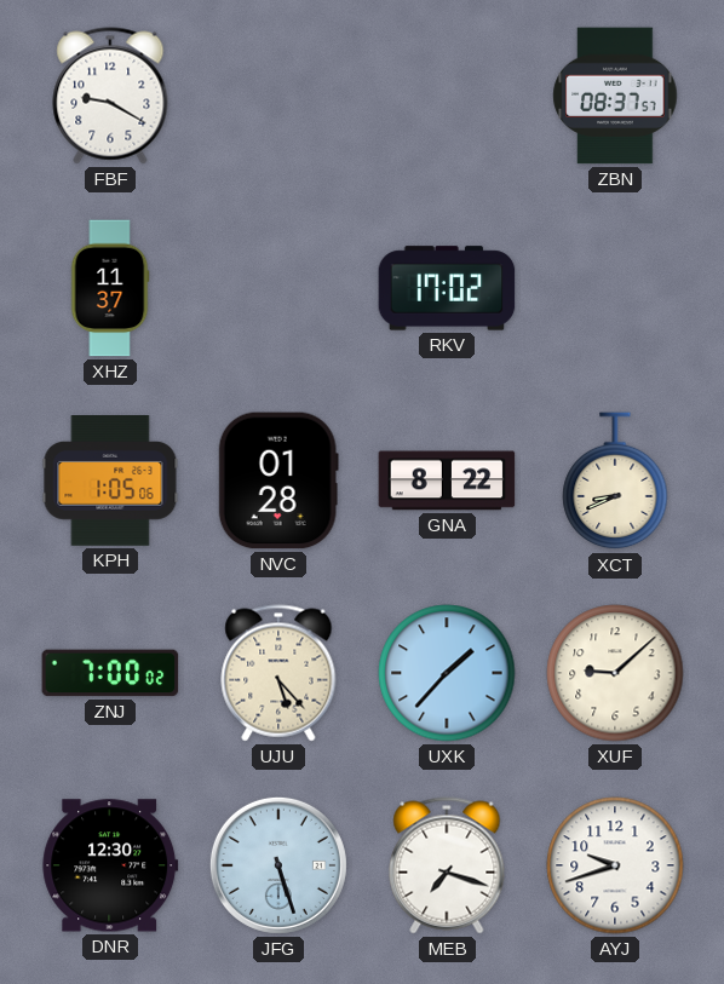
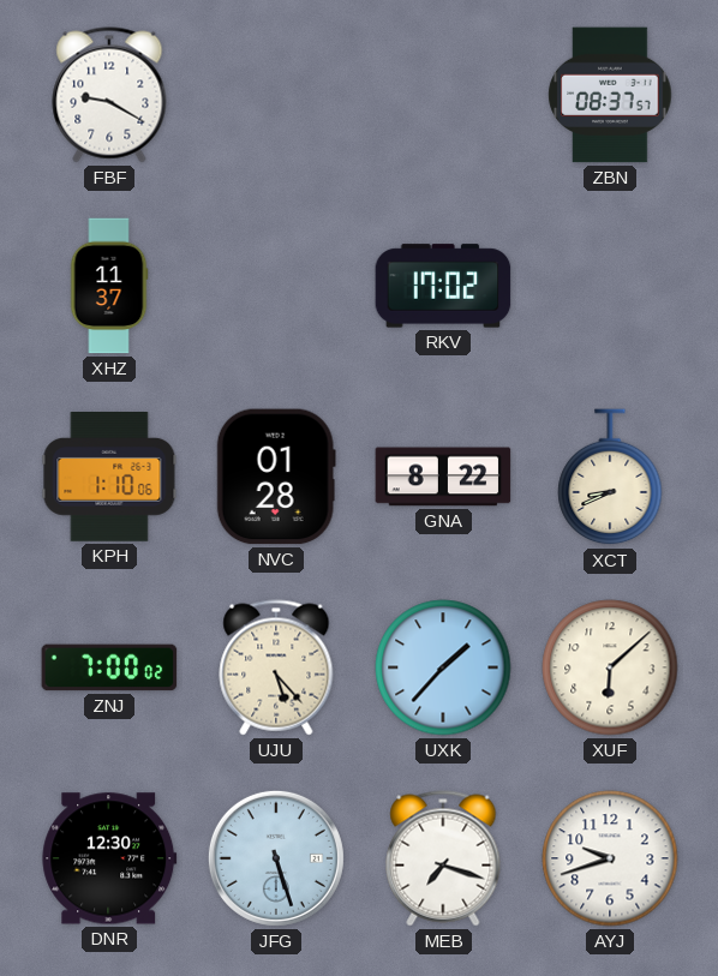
KPH: 1:05 -> 1:10 (109, 478)
XUF: 9:08 -> 6:08 (610, 667)
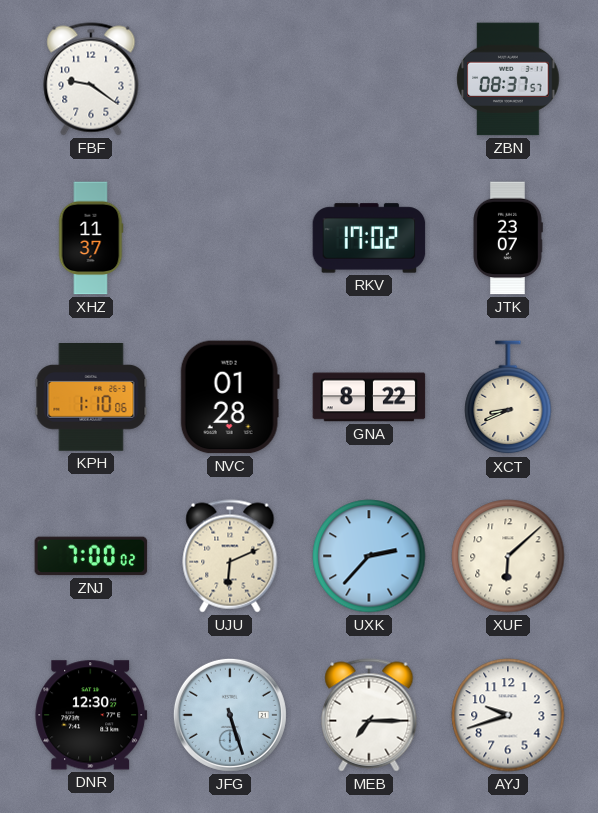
FBF: 9:20 -> 9:21 (91, 79)
JTK: none -> 23:07 (508, 238)
UJU: 5:23 -> 6:11 (230, 556)
UXK: 1:37 -> 2:37 (369, 556)
MEB: 7:18 -> 7:15 (369, 715)
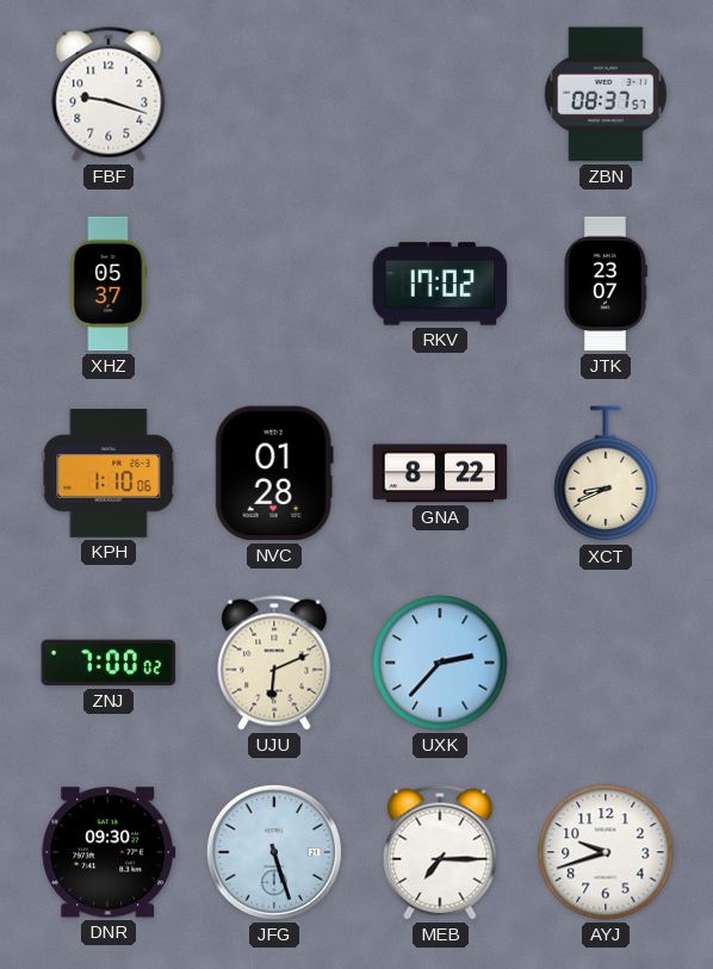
FBF: 9:21 -> 9:18 (108, 94)
XHZ: 11:37 -> 05:37 (108, 284)
XUF: 6:08 -> none (508, 556)
DNR: 12:30 -> 09:30 (108, 852)
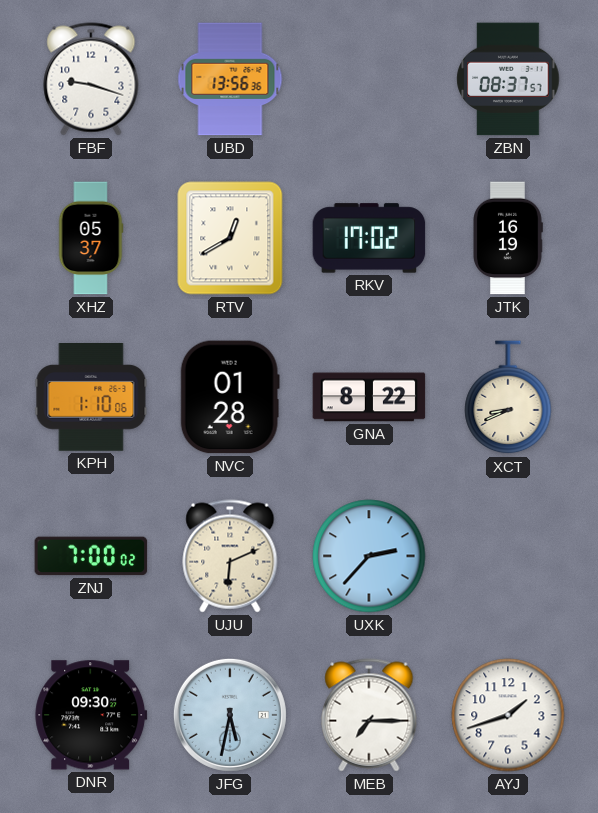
UBD: none -> 13:56 (230, 79)
RTV: none -> 12:40 (230, 238)
JTK: 23:07 -> 16:19 (508, 238)
JFG: 5:27 -> 5:32 (230, 715)
AYJ: 9:42 -> 1:42 (508, 715)
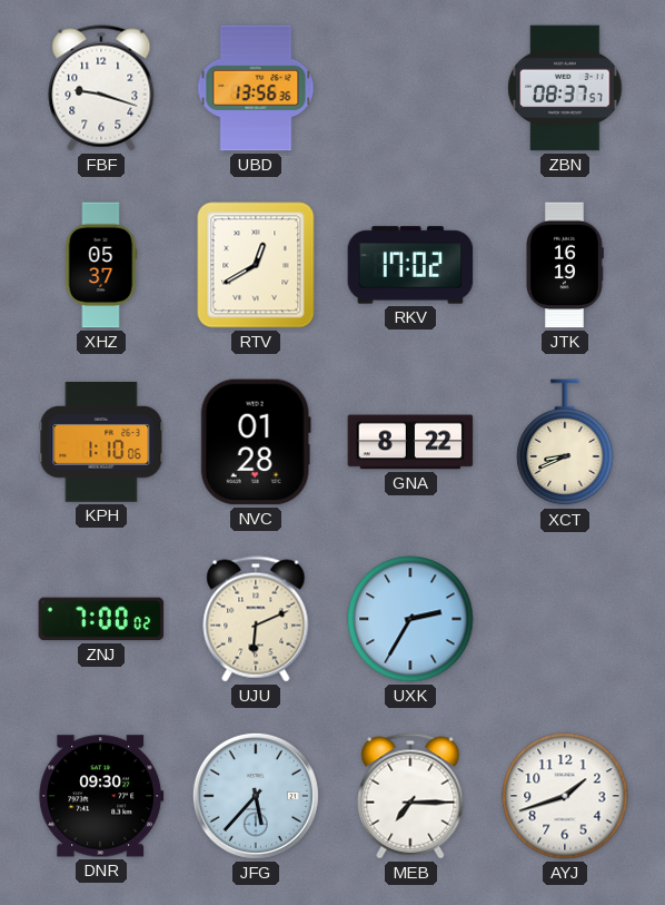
UXK: 2:37 -> 2:35 (410, 619)
JFG: 5:32 -> 5:37 (256, 796)
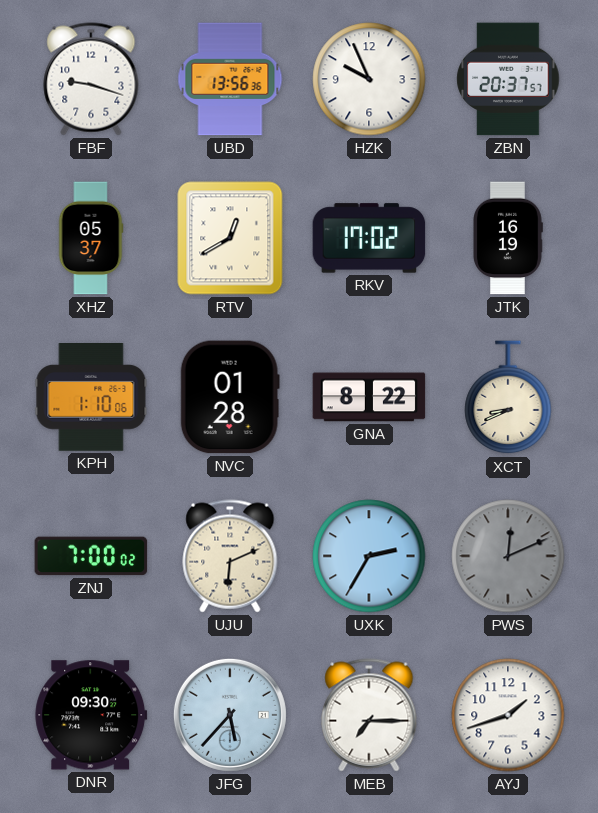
HZK: none -> 9:56 (369, 79)
ZBN: 08:37 -> 20:37 (508, 79)
PWS: none -> 12:11 (508, 556)
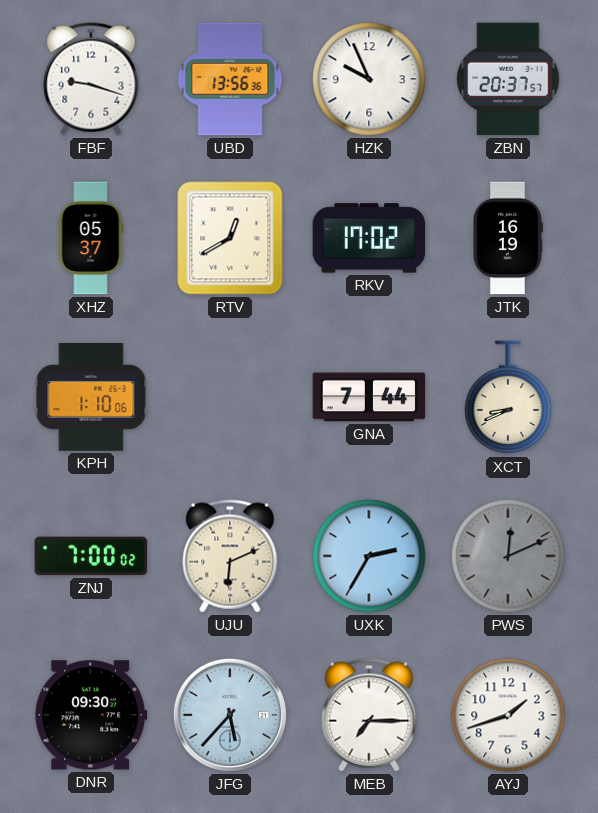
NVC: 01:28 -> none (230, 397)
GNA: 8:22 -> 7:44 (369, 397)
